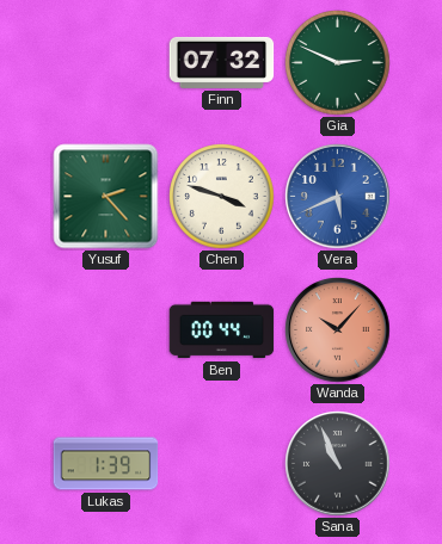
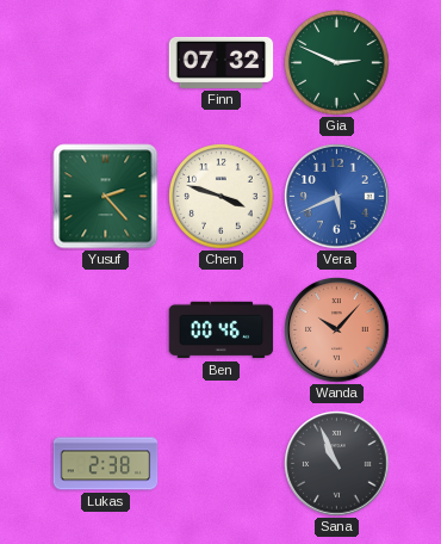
Ben: 00:44 -> 00:46 (222, 330)
Lukas: 1:39 -> 2:38 (106, 464)
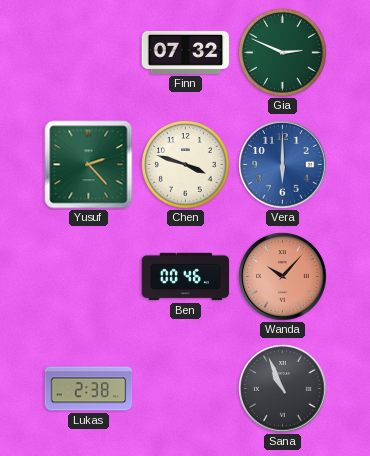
Vera: 5:41 -> 6:00 (283, 165)
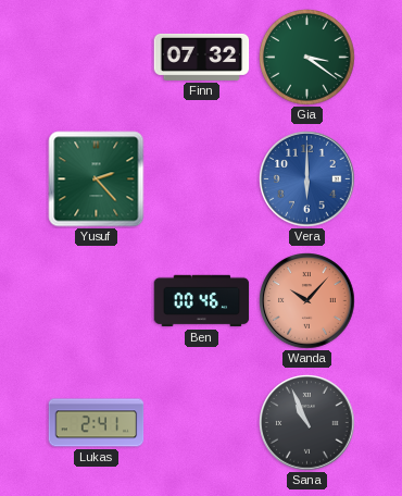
Gia: 2:49 -> 3:21 (307, 58)
Chen: 3:48 -> none (186, 165)
Lukas: 2:38 -> 2:41 (97, 423)
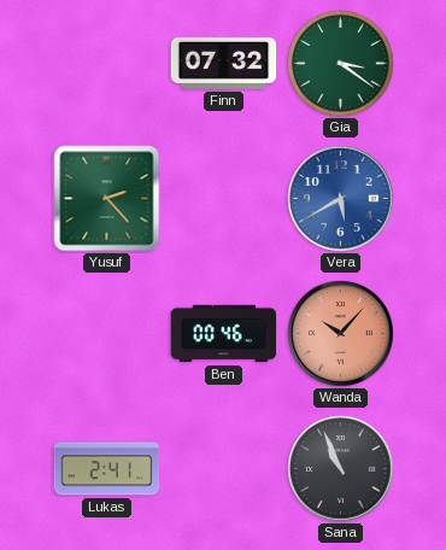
Vera: 6:00 -> 5:40 (341, 199)
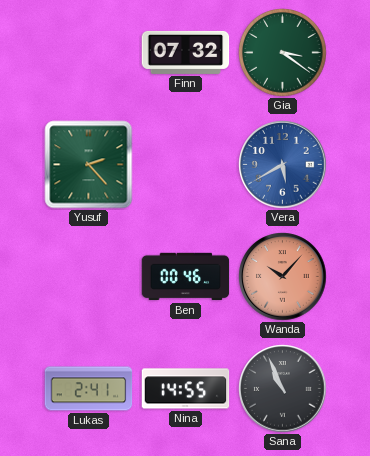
Nina: none -> 14:55 (186, 389)
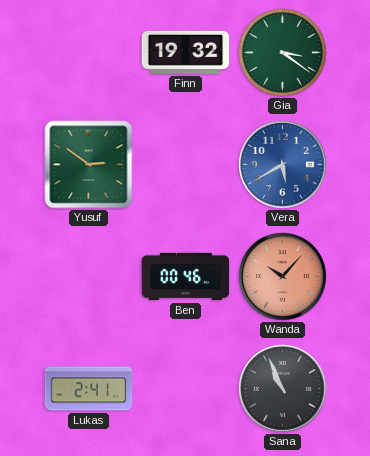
Finn: 07:32 -> 19:32 (186, 52)
Yusuf: 2:23 -> 2:51 (89, 165)
Nina: 14:55 -> none (186, 389)
